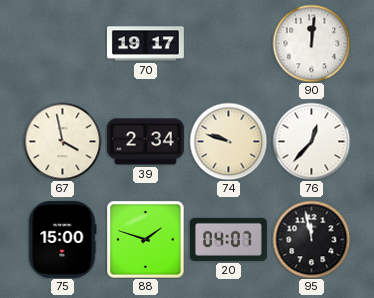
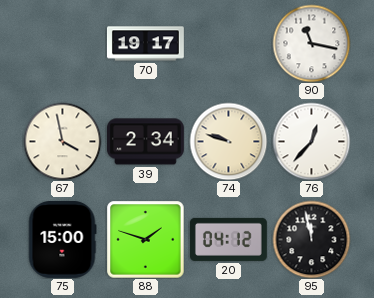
90: 12:01 -> 11:17 (311, 43)
20: 04:07 -> 04:12 (228, 239)
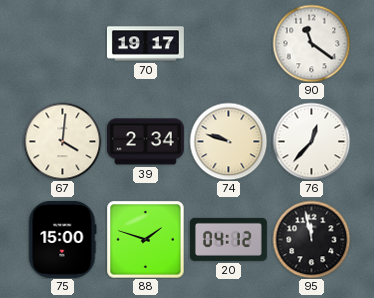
90: 11:17 -> 11:21 (311, 43)
67: 3:58 -> 4:01 (62, 141)
